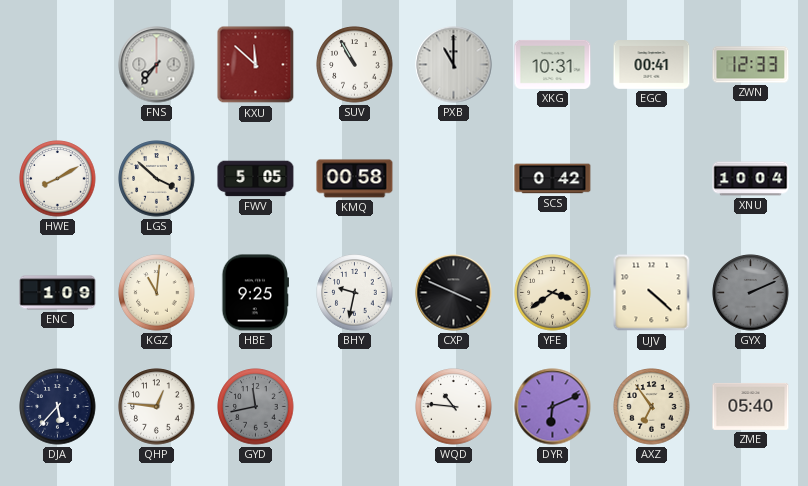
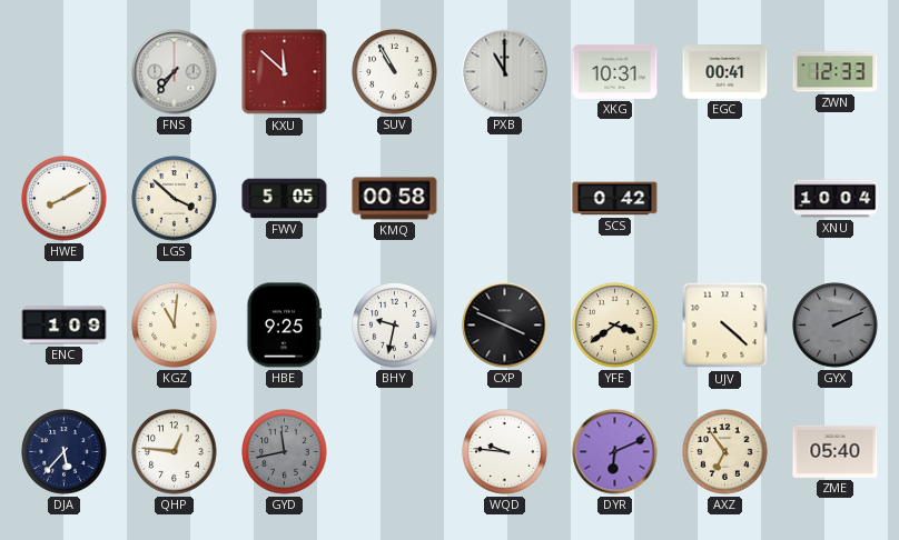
WQD: 10:46 -> 9:46 (505, 452)
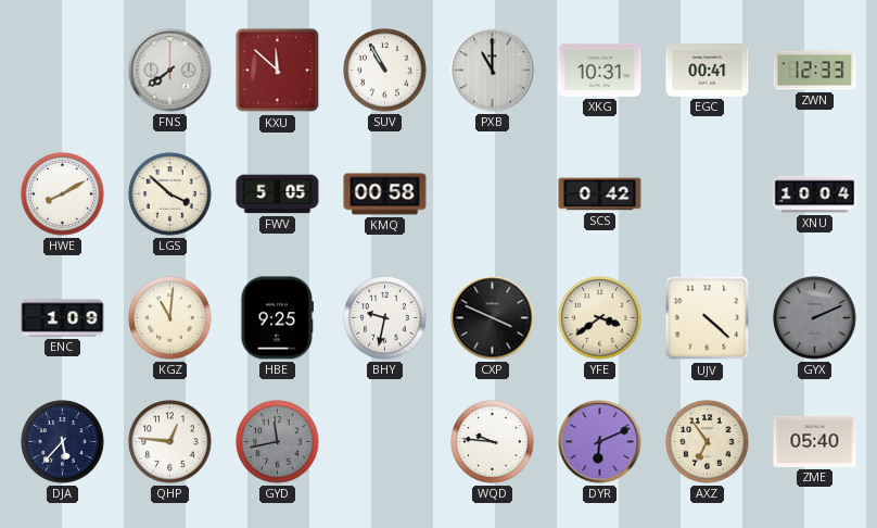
FNS: 7:36 -> 7:39 (170, 71)
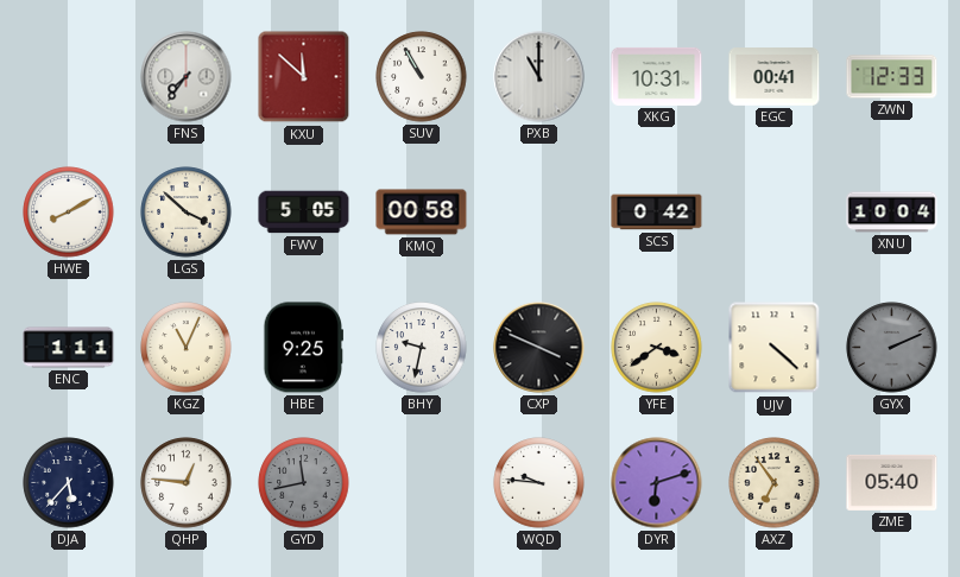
FNS: 7:39 -> 7:36 (187, 77)
ENC: 1:09 -> 1:11 (69, 348)
KGZ: 11:01 -> 11:04 (187, 348)
DYR: 6:11 -> 6:12 (657, 483)
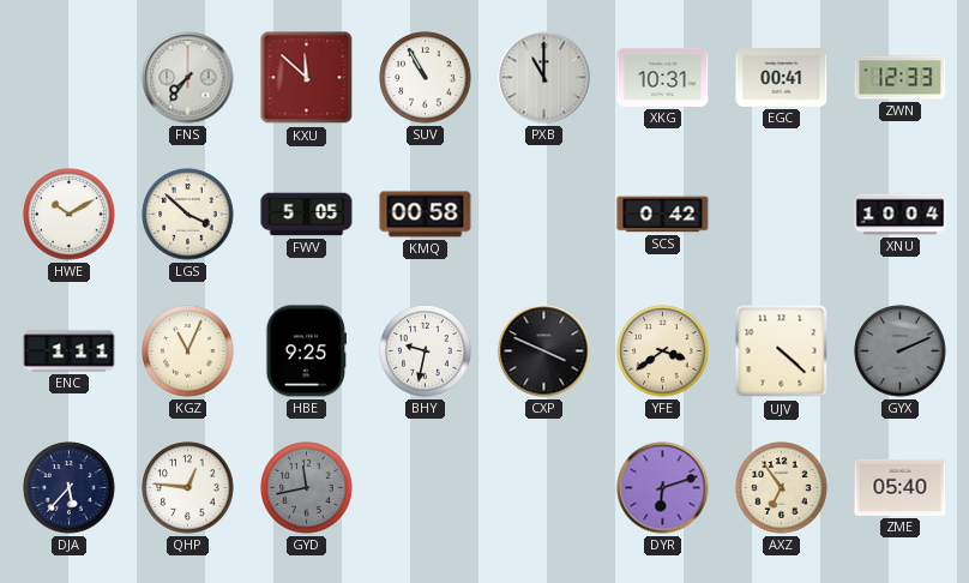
HWE: 8:10 -> 10:10 (70, 215)
WQD: 9:46 -> none (539, 483)
